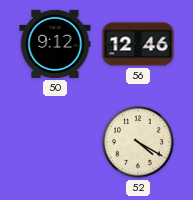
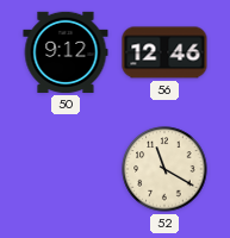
52: 4:20 -> 11:20 (164, 169)
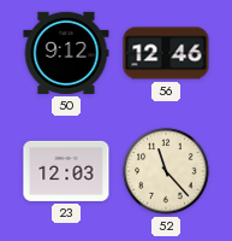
23: none -> 12:03 (66, 171)
52: 11:20 -> 11:23 (166, 171)
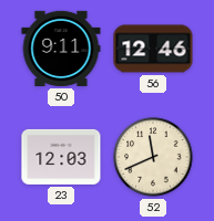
50: 9:12 -> 9:11 (61, 49)
52: 11:23 -> 11:41 (153, 157)
